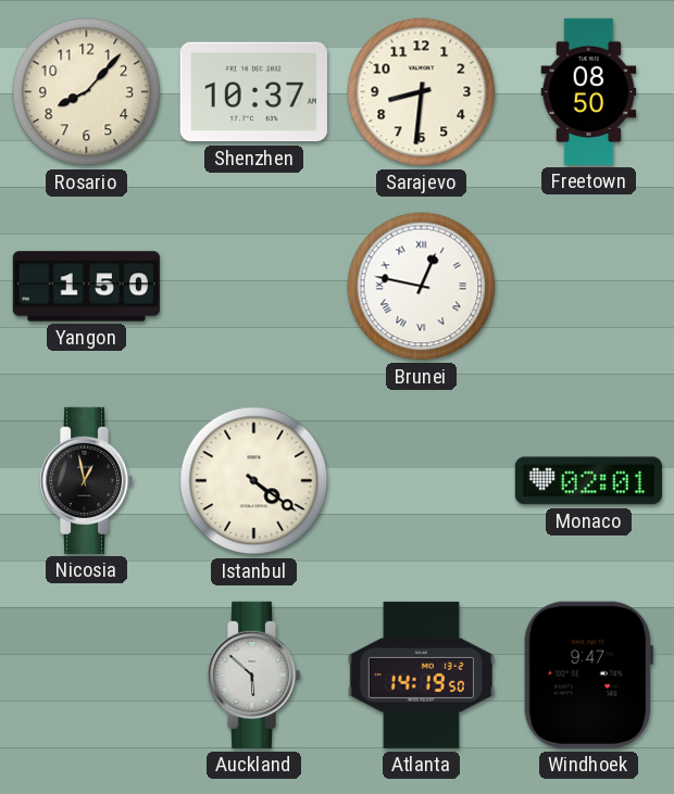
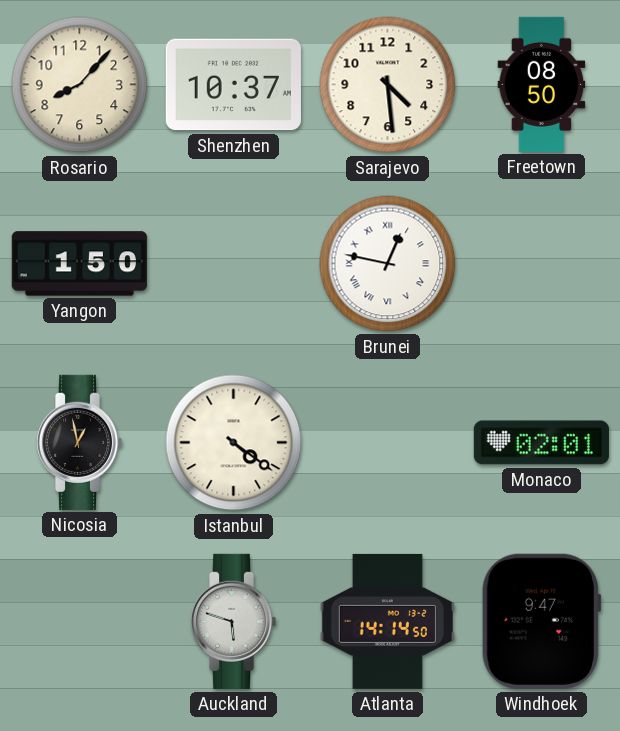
Sarajevo: 8:31 -> 4:29 (388, 85)
Auckland: 5:52 -> 5:48 (233, 621)
Atlanta: 14:19 -> 14:14 (387, 621)
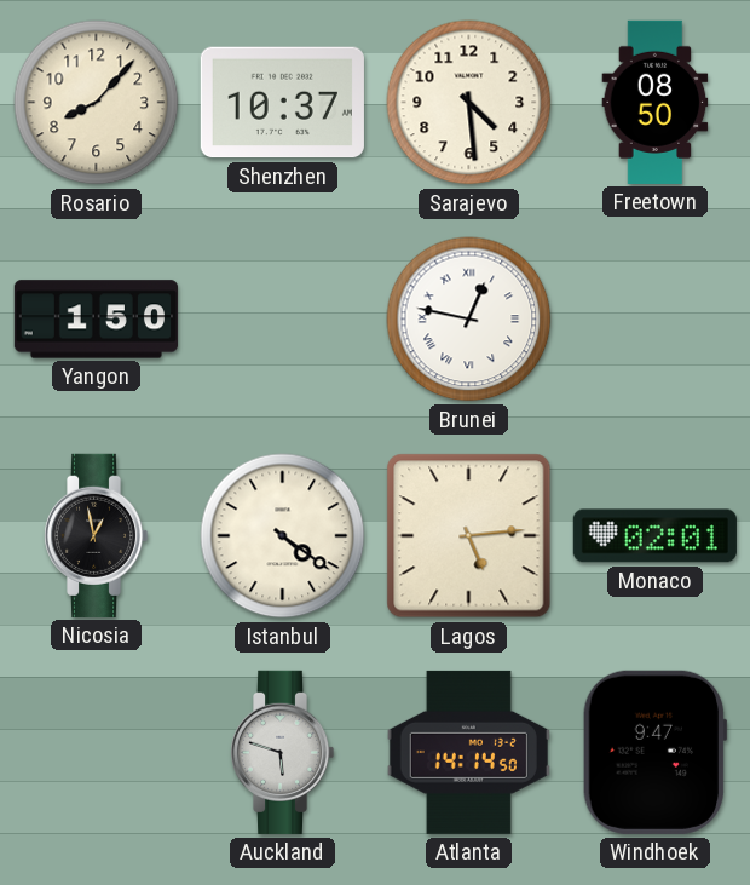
Lagos: none -> 5:14 (469, 536)
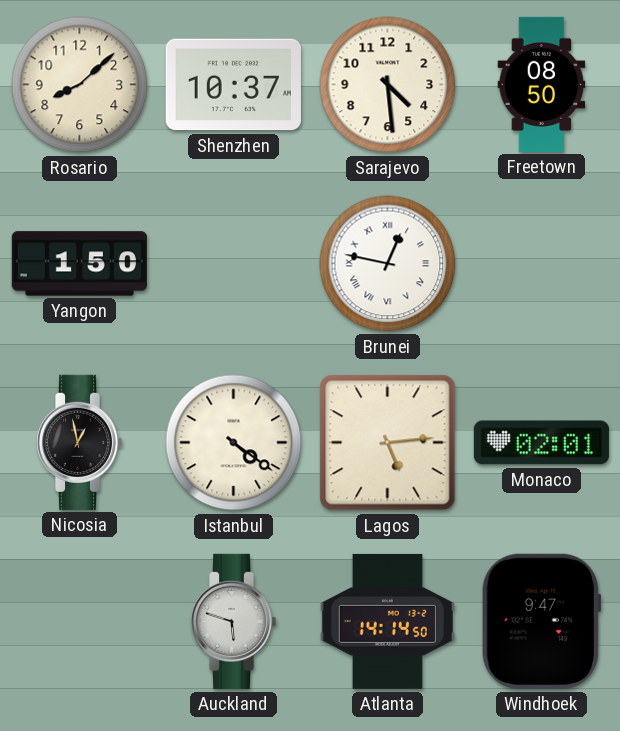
Rosario: 8:07 -> 8:08 (80, 85)
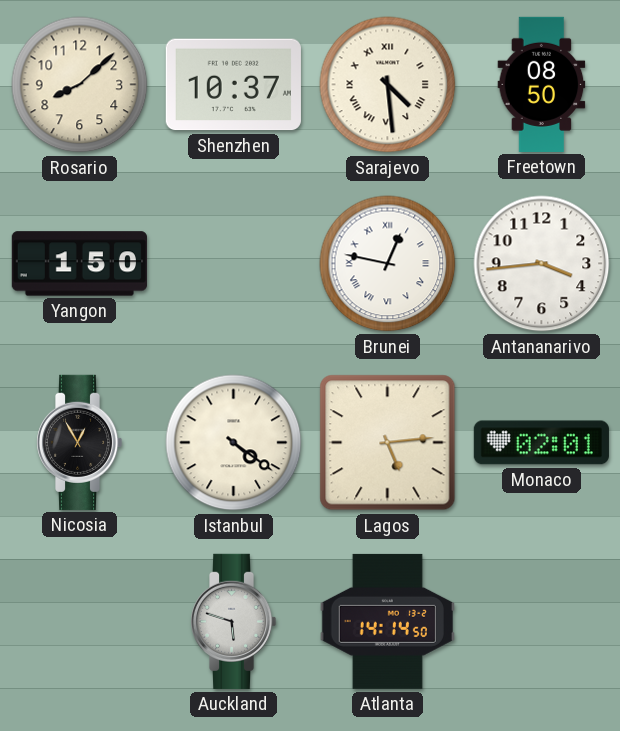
Sarajevo numerals: Arabic -> Roman (388, 85)
Antananarivo: none -> 3:44 (542, 264)
Nicosia: 12:58 -> 12:55 (79, 442)
Windhoek: 9:47 -> none (541, 621)
